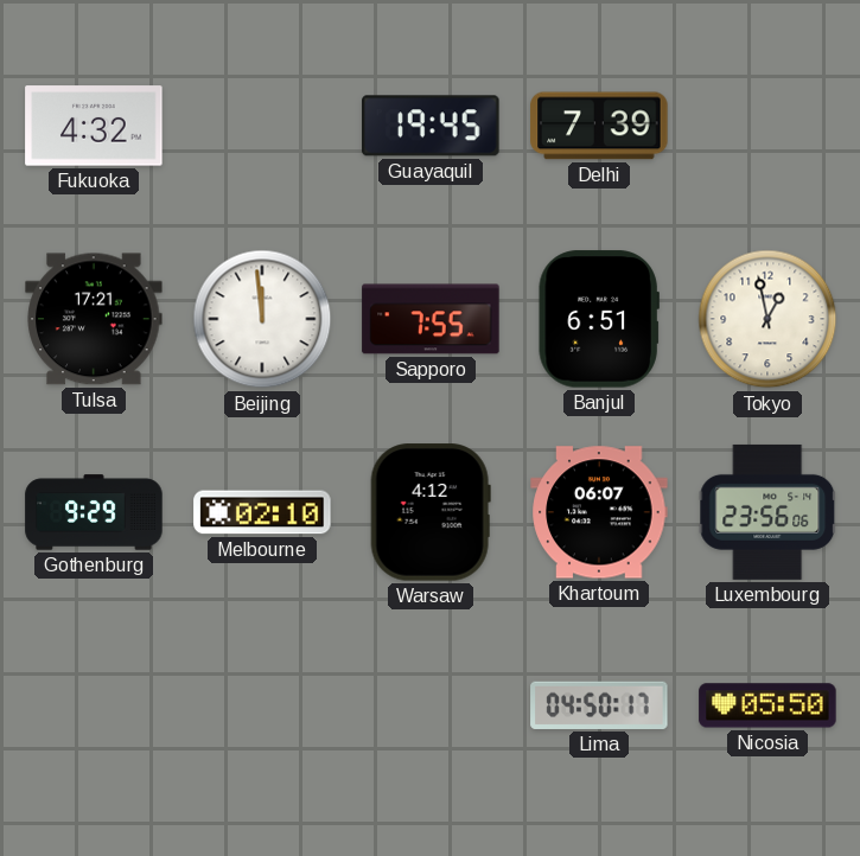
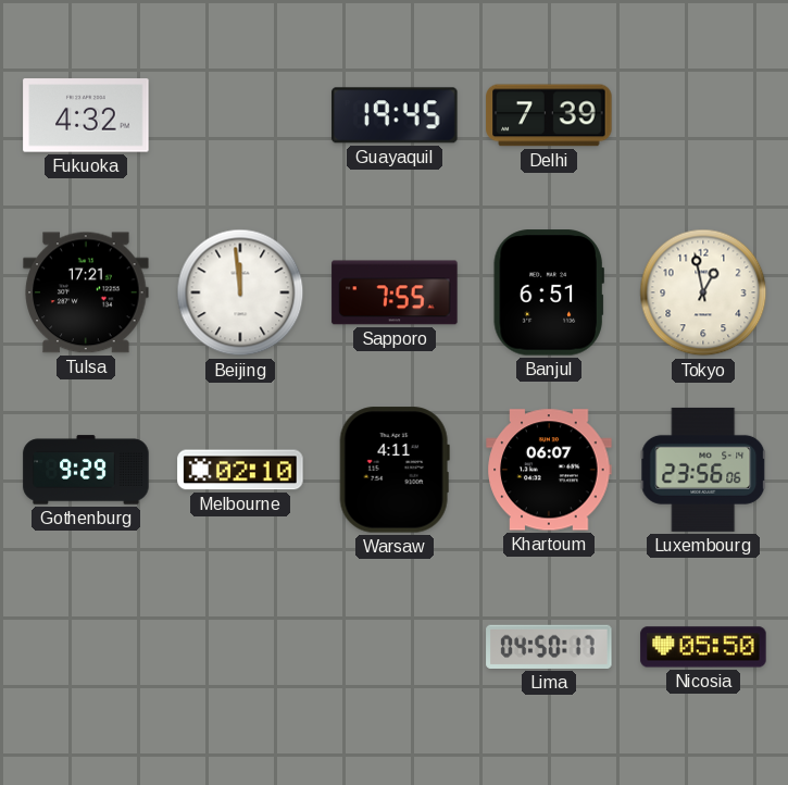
Warsaw: 4:12 -> 4:11 (395, 470)
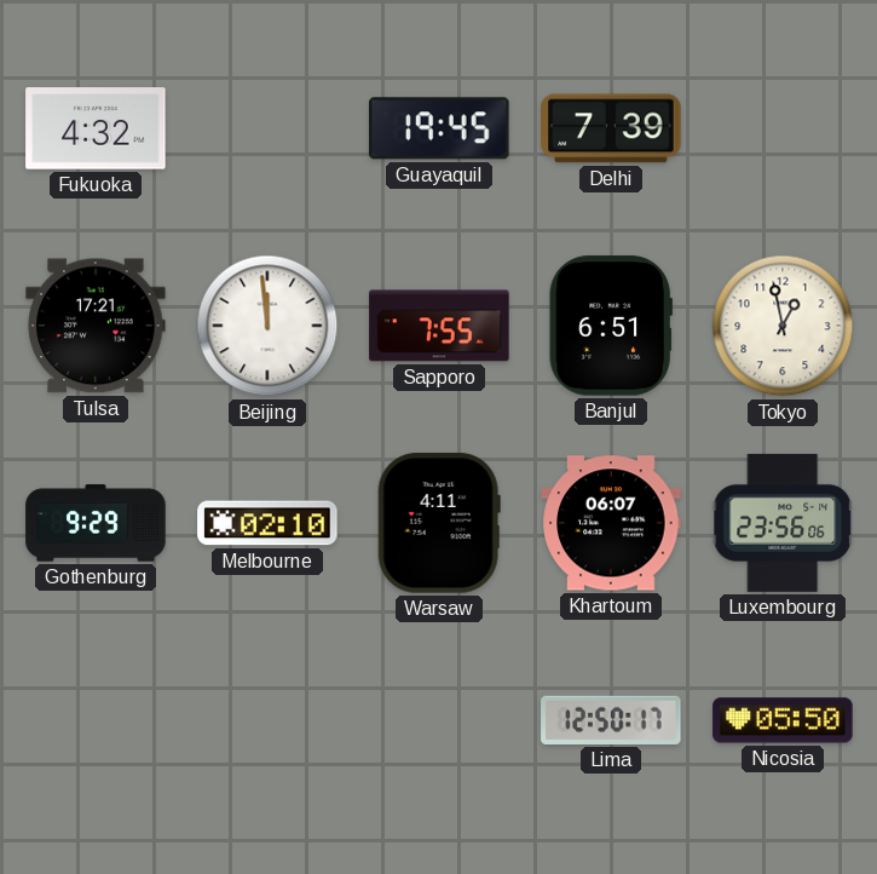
Lima: 04:50 -> 12:50 (611, 720)
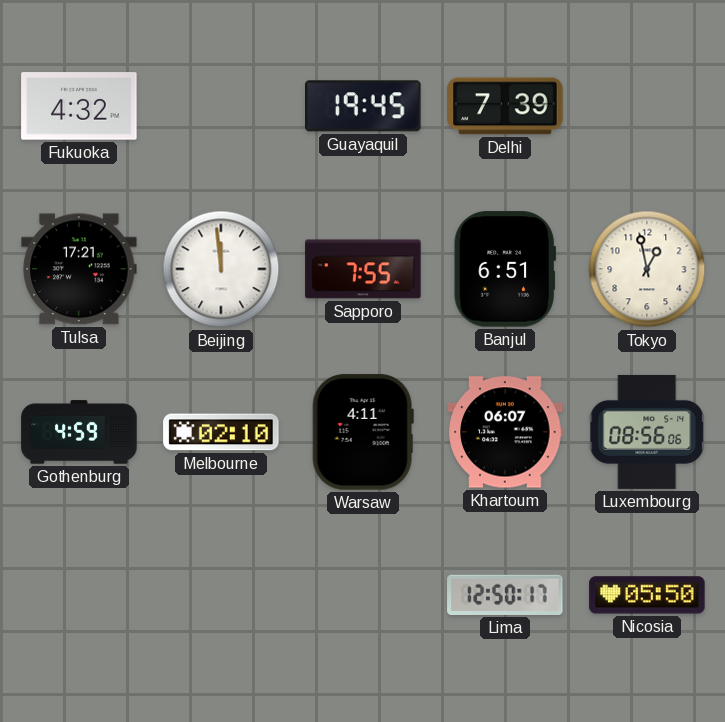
Gothenburg: 9:29 -> 4:59 (79, 432)
Luxembourg: 23:56 -> 08:56 (647, 432)
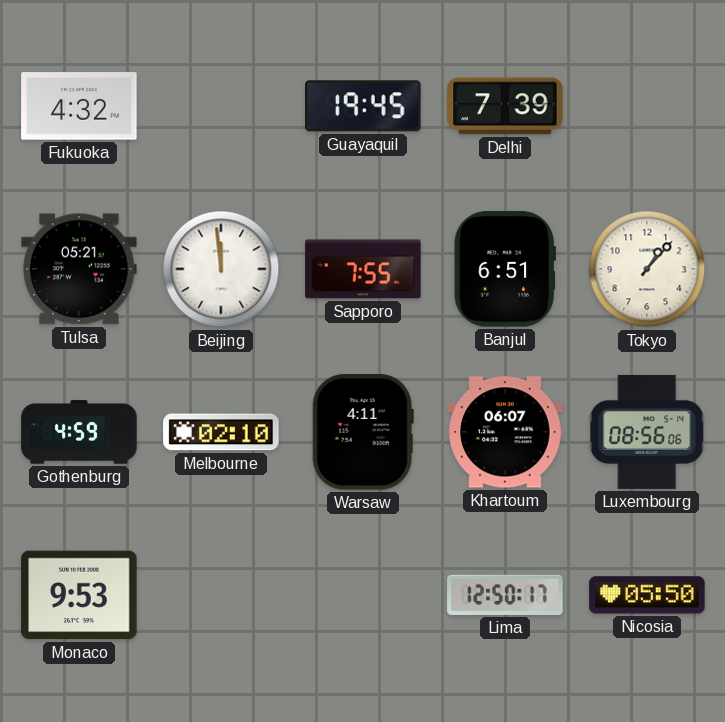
Tulsa: 17:21 -> 05:21 (79, 269)
Tokyo: 12:58 -> 1:07 (647, 269)
Monaco: none -> 9:53 (79, 595)
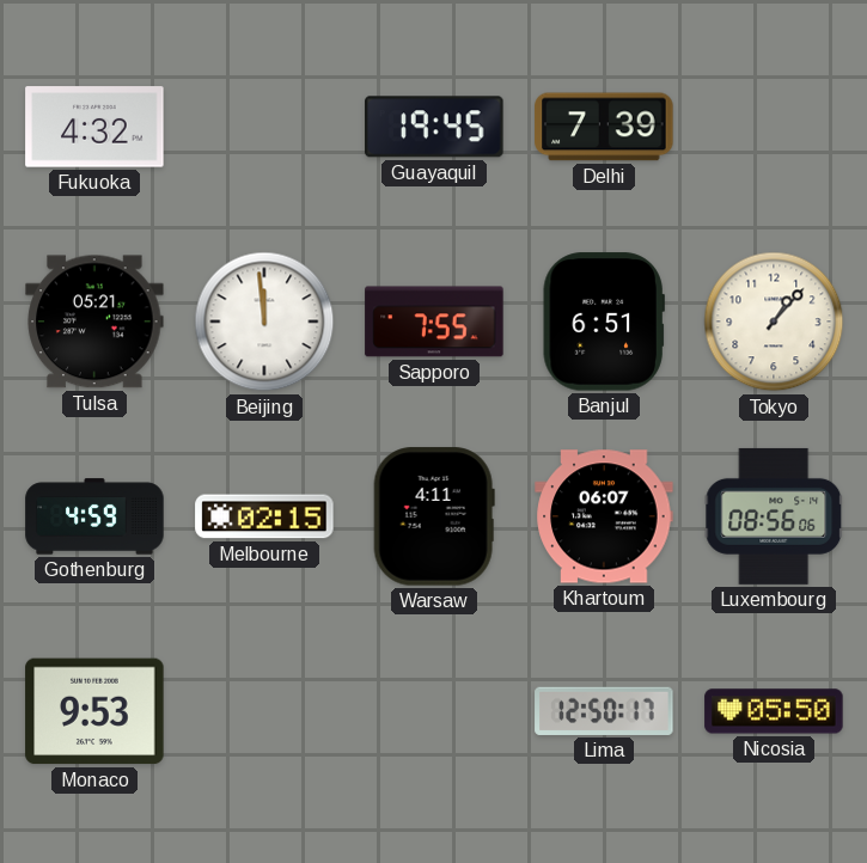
Melbourne: 02:10 -> 02:15 (264, 516)
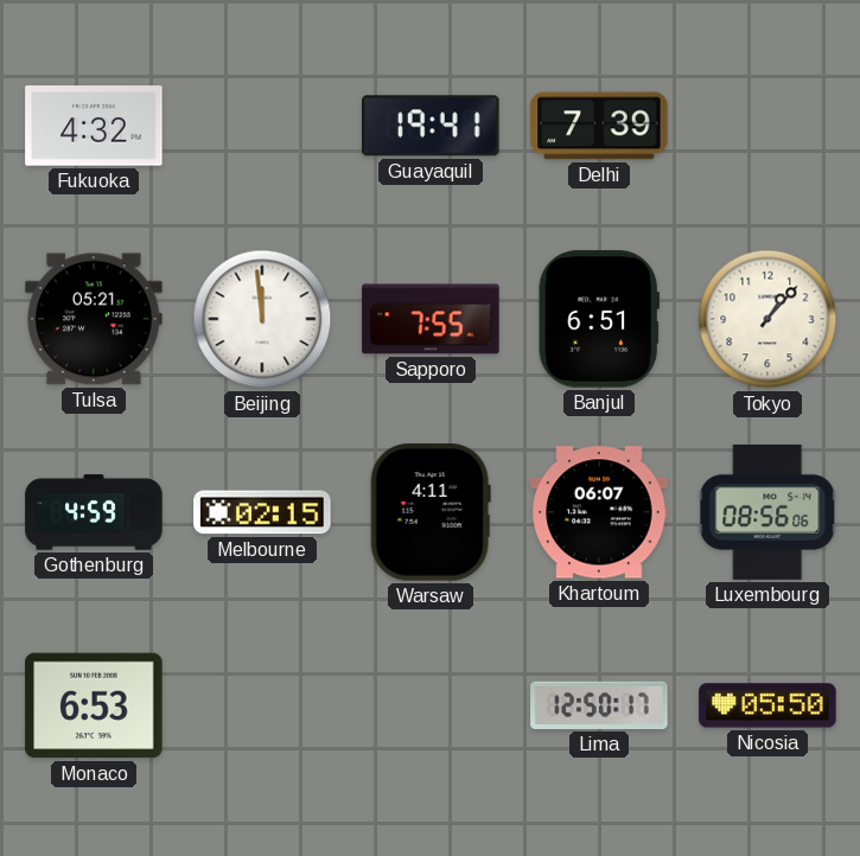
Guayaquil: 19:45 -> 19:41 (431, 126)
Monaco: 9:53 -> 6:53 (94, 705)
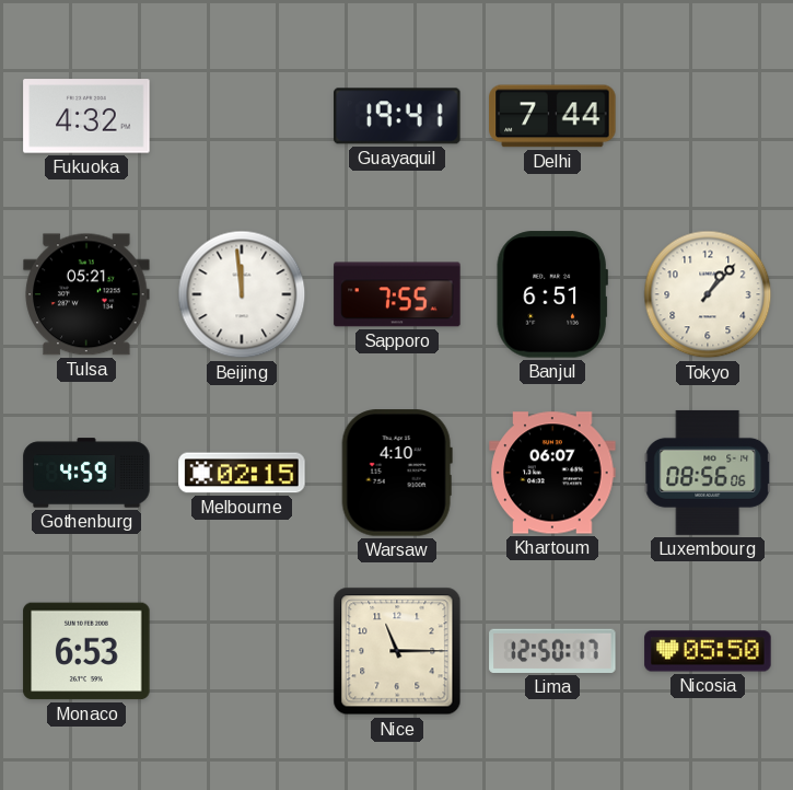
Delhi: 7:39 -> 7:44 (552, 116)
Warsaw: 4:11 -> 4:10 (397, 473)
Nice: none -> 11:15 (397, 651)
